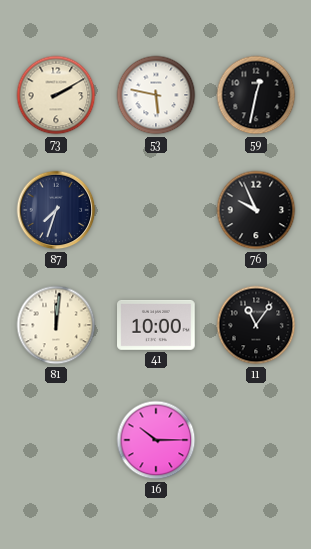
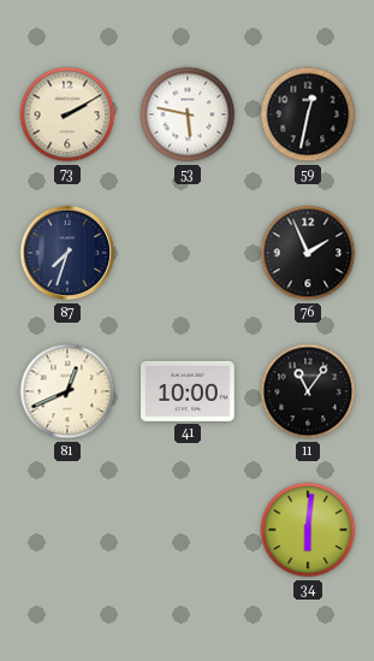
76: 9:56 -> 1:56 (308, 253)
81: 12:01 -> 12:41 (67, 391)
16: 10:15 -> none (156, 440)
34: none -> 6:01 (308, 530)
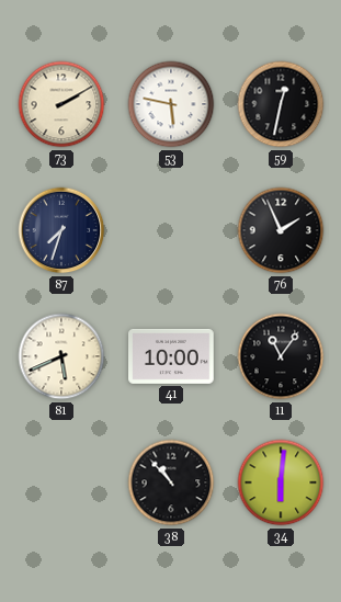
81: 12:41 -> 5:41 (61, 356)
38: none -> 10:53 (171, 482)
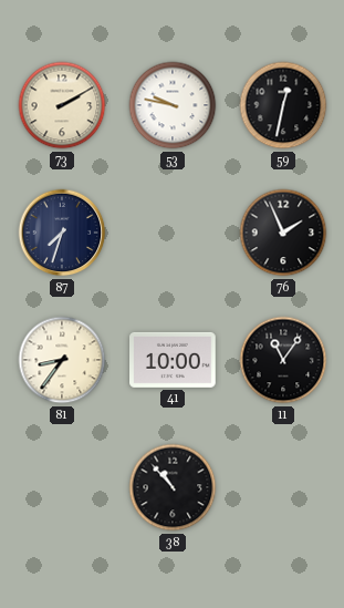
53: 5:47 -> 9:47 (173, 105)
81: 5:41 -> 8:36 (62, 360)
34: 6:01 -> none (281, 482)
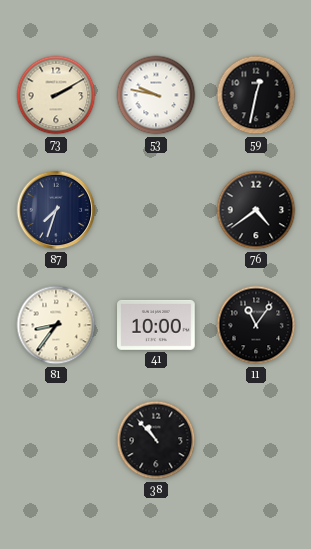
76: 1:56 -> 4:39 (256, 210)
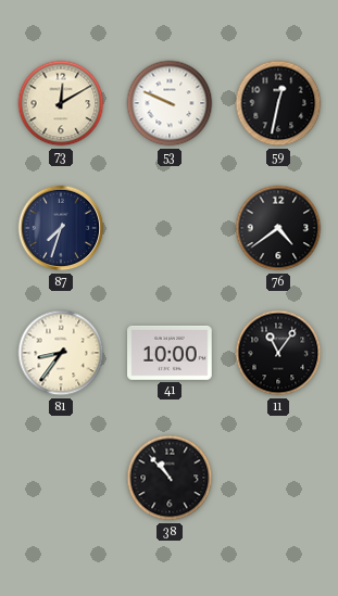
73: 2:10 -> 12:10 (61, 103)
53: 9:47 -> 9:49 (170, 103)
